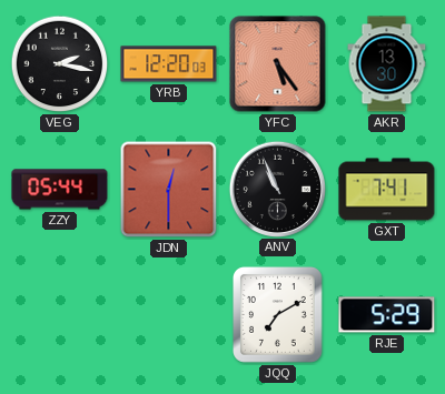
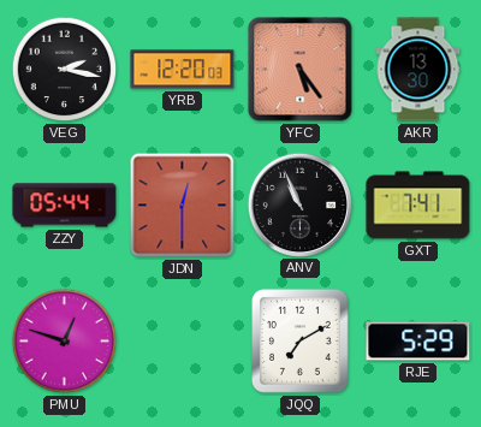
PMU: none -> 12:48 (65, 342)
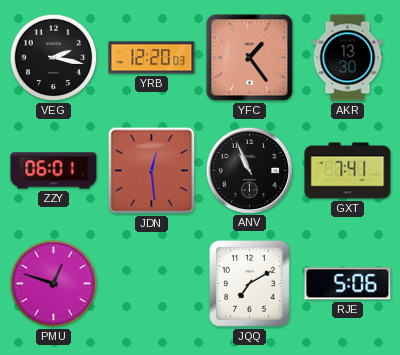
YFC: 5:24 -> 1:24 (250, 58)
ZZY: 05:44 -> 06:01 (54, 171)
JDN: 12:30 -> 12:29 (152, 171)
RJE: 5:29 -> 5:06 (348, 284)
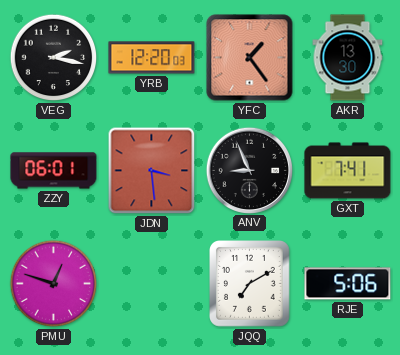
JDN: 12:29 -> 3:29 (152, 171)
ANV: 10:56 -> 8:56 (249, 170)
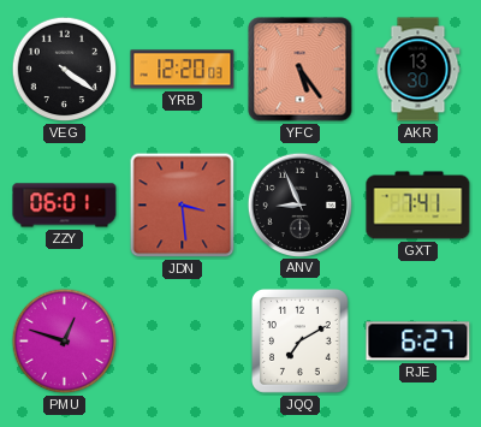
VEG: 2:17 -> 4:21 (65, 70)
YFC: 1:24 -> 5:24 (301, 70)
RJE: 5:06 -> 6:27 (418, 342)
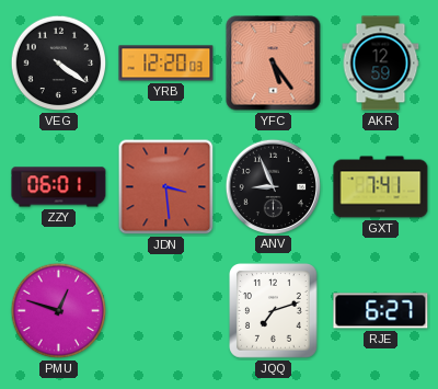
AKR: 13:30 -> 12:59 (381, 64)
JQQ: 7:10 -> 7:12 (274, 311)
